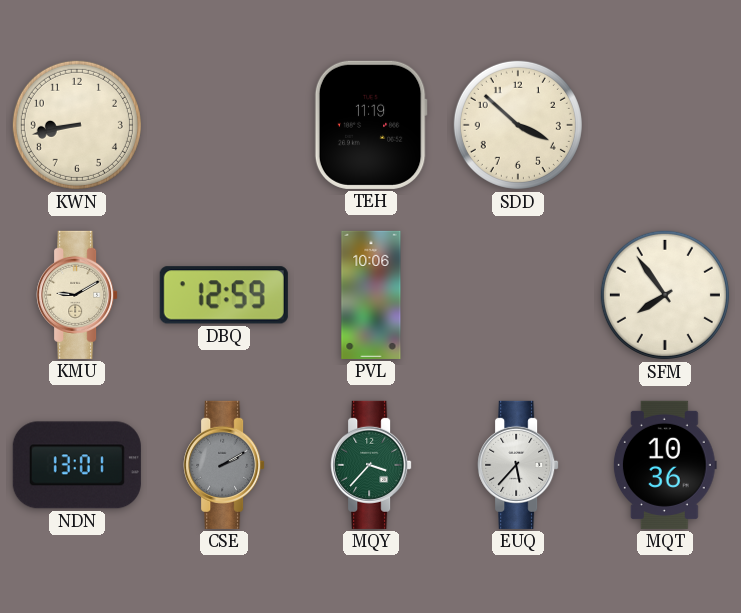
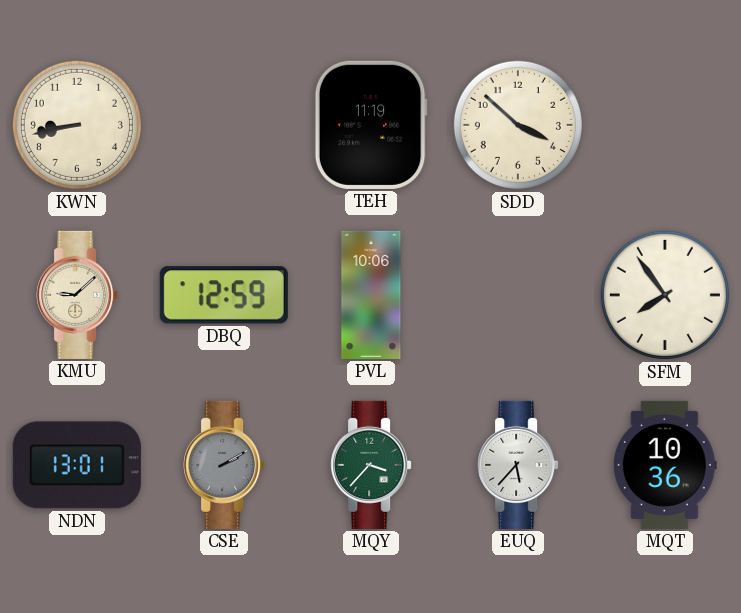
KMU: 9:10 -> 9:08 (77, 295)
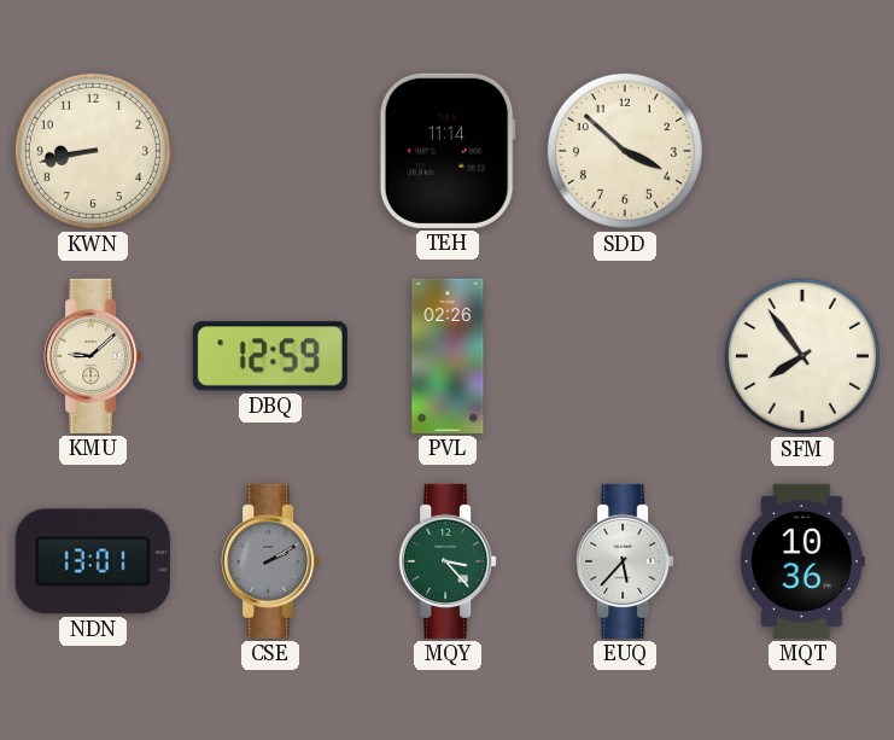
TEH: 11:19 -> 11:14 (448, 151)
PVL: 10:06 -> 02:26 (448, 356)
MQY: 3:37 -> 3:23 (448, 561)
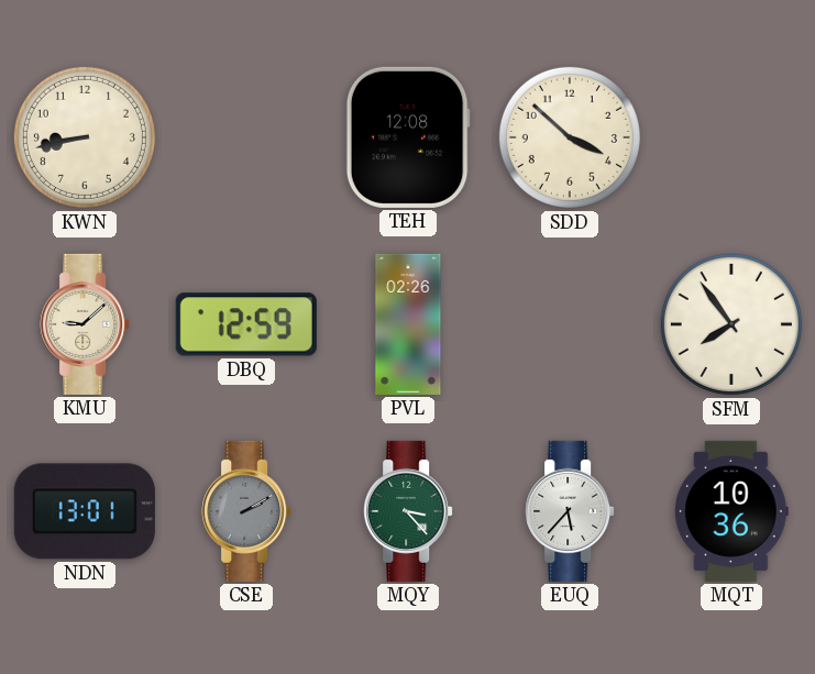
TEH: 11:14 -> 12:08 (408, 137)
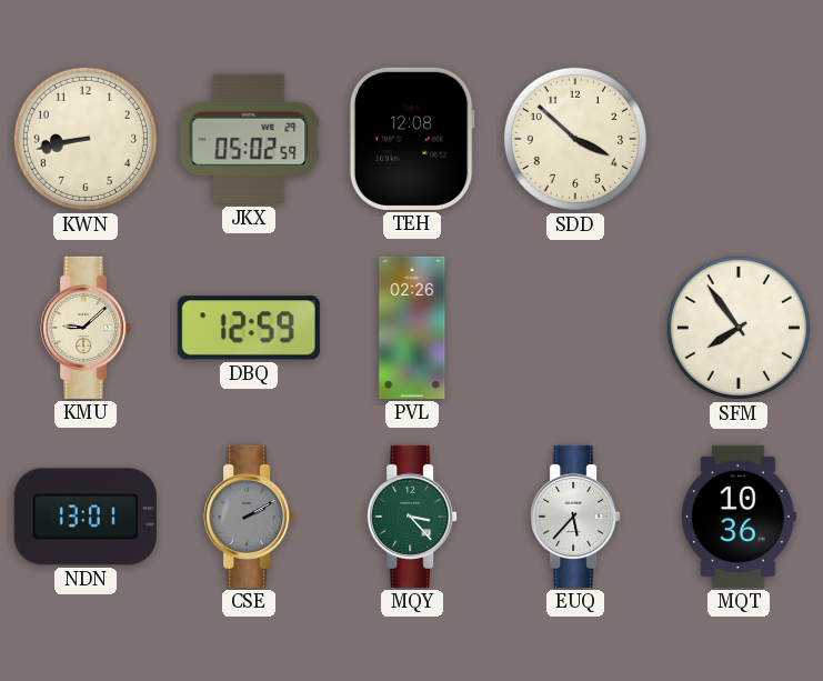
JKX: none -> 05:02 (249, 139)
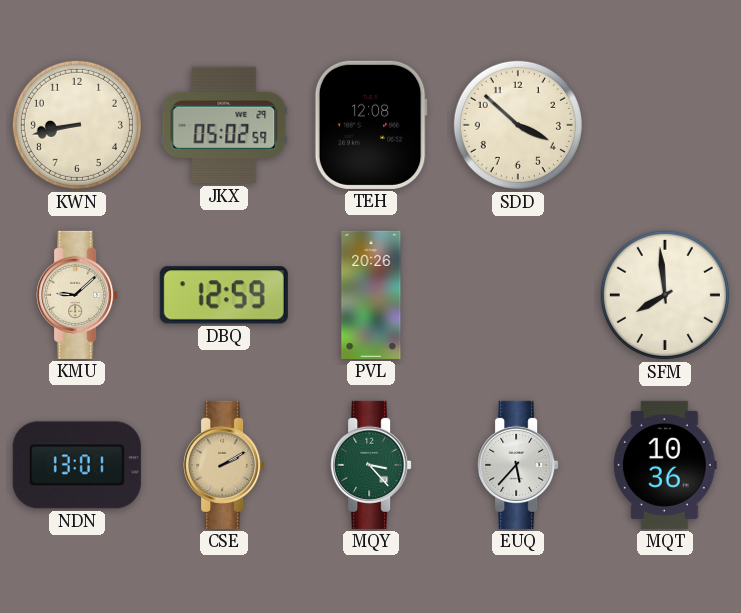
PVL: 02:26 -> 20:26 (371, 295)
SFM: 7:54 -> 7:59 (665, 295)
CSE dial: grey -> champagne (224, 465)
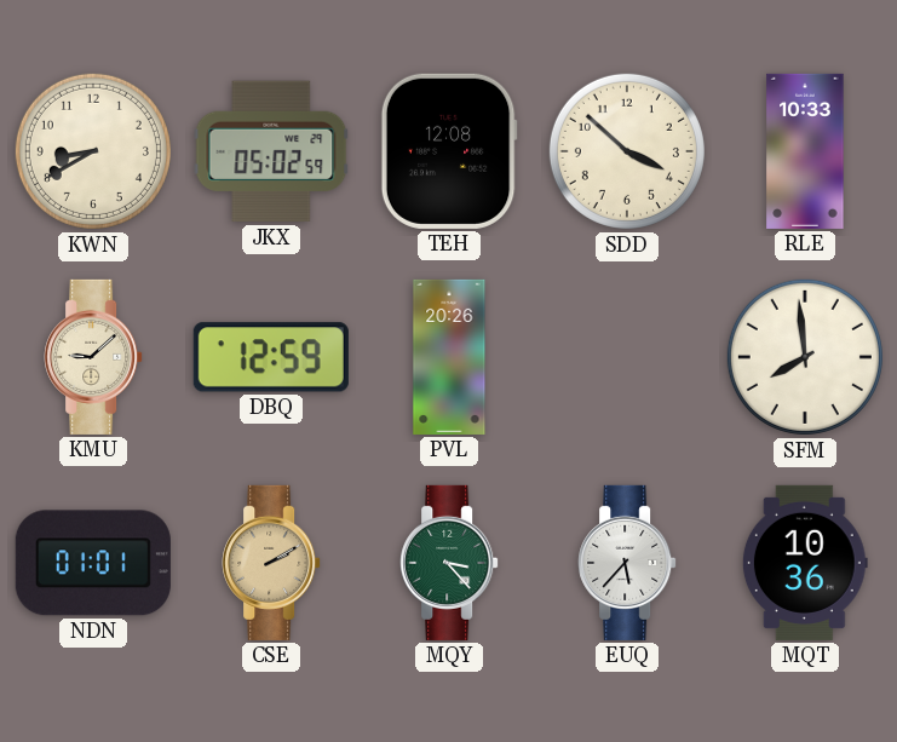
KWN: 8:43 -> 8:40 (93, 151)
RLE: none -> 10:33 (805, 151)
NDN: 13:01 -> 01:01 (93, 563)
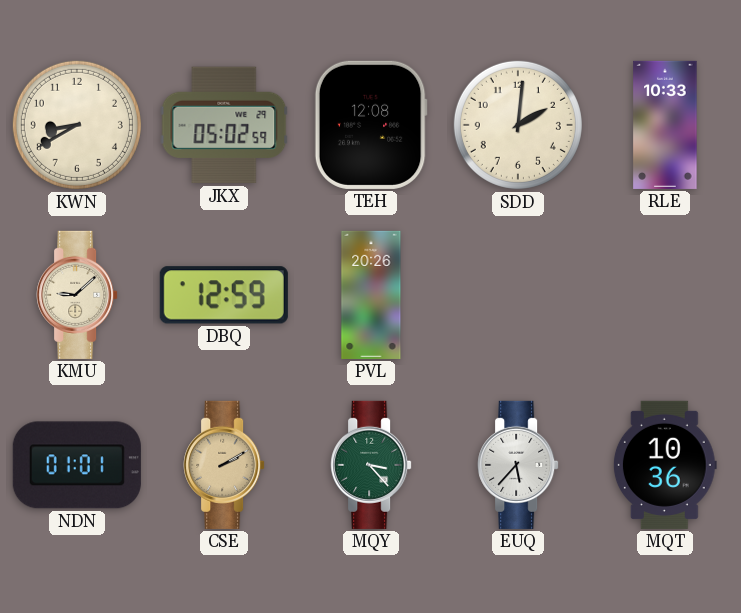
SDD: 3:52 -> 2:01 (518, 125)
SFM: 7:59 -> none (805, 357)
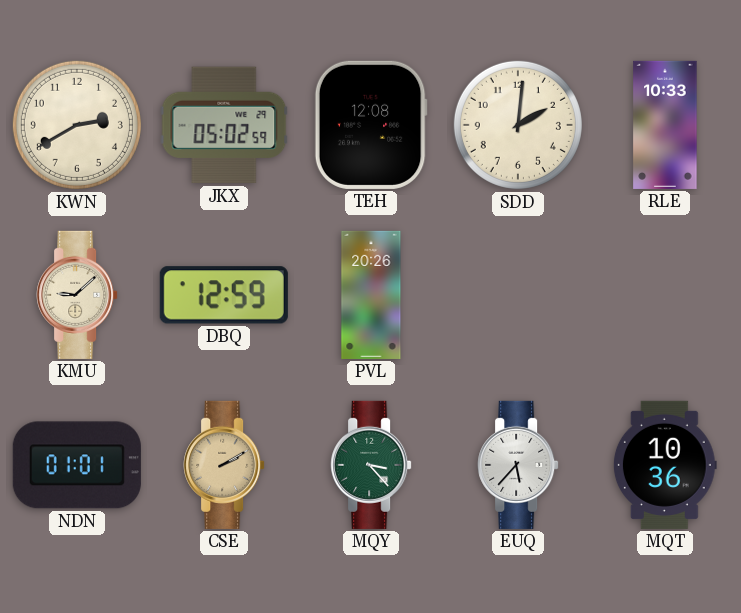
KWN: 8:40 -> 2:40 (77, 125)
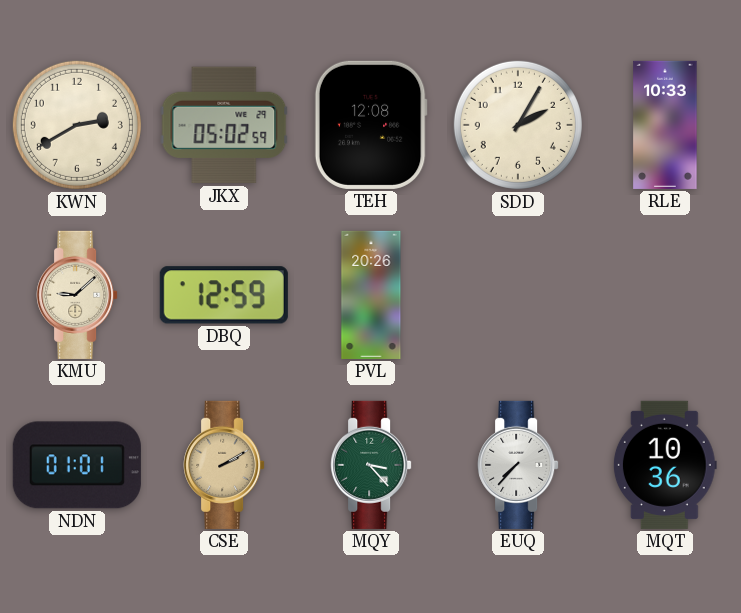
SDD: 2:01 -> 2:05 (518, 125)
EUQ: 5:37 -> 7:37 (518, 465)
